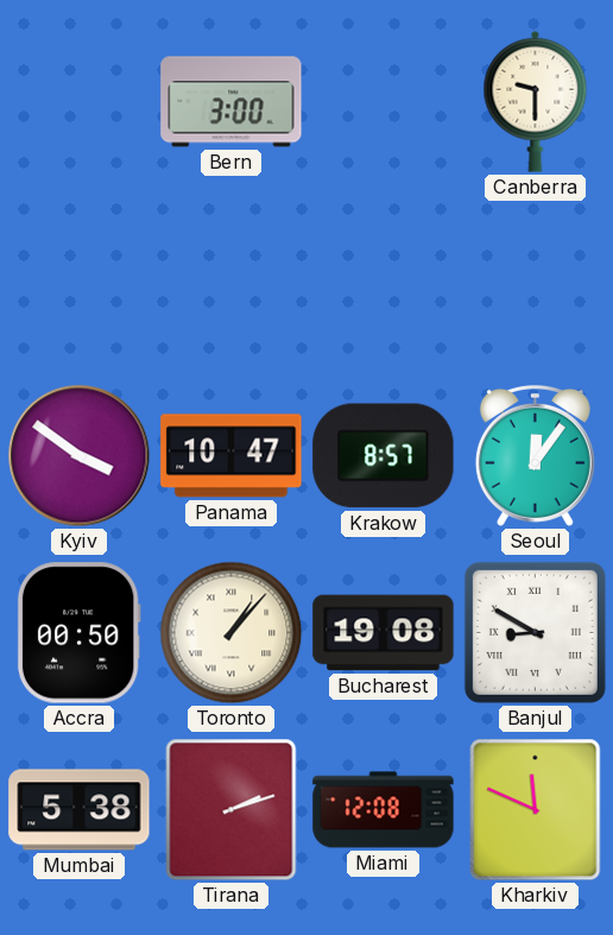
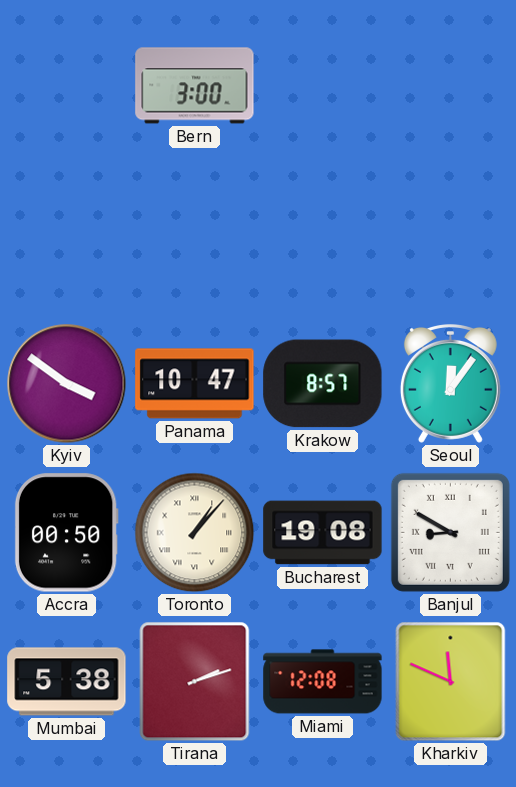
Canberra: 9:30 -> none (536, 101)
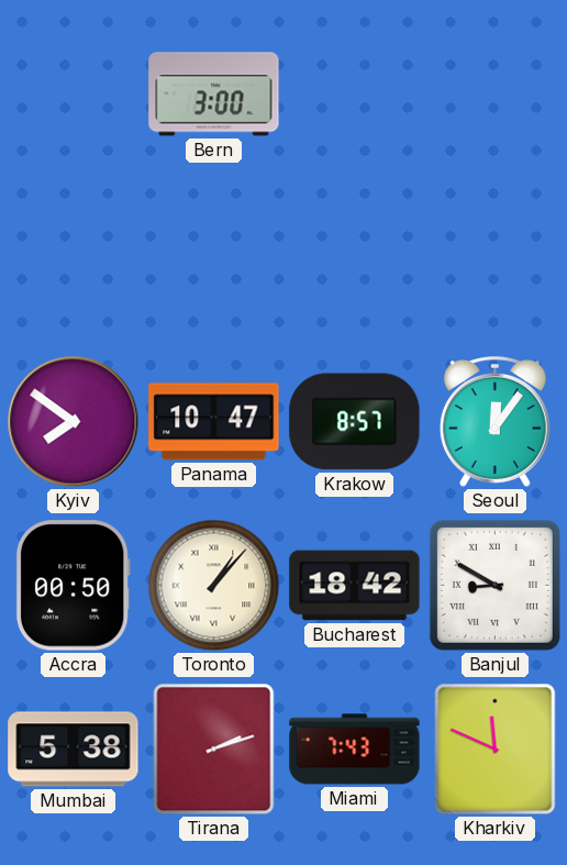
Kyiv: 3:51 -> 7:51 (74, 422)
Bucharest: 19:08 -> 18:42 (355, 586)
Miami: 12:08 -> 7:43 (355, 750)
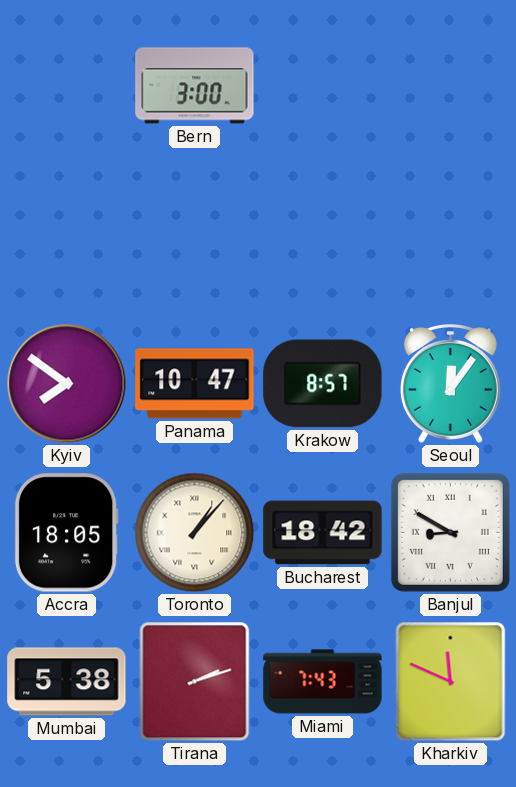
Accra: 00:50 -> 18:05 (66, 533)
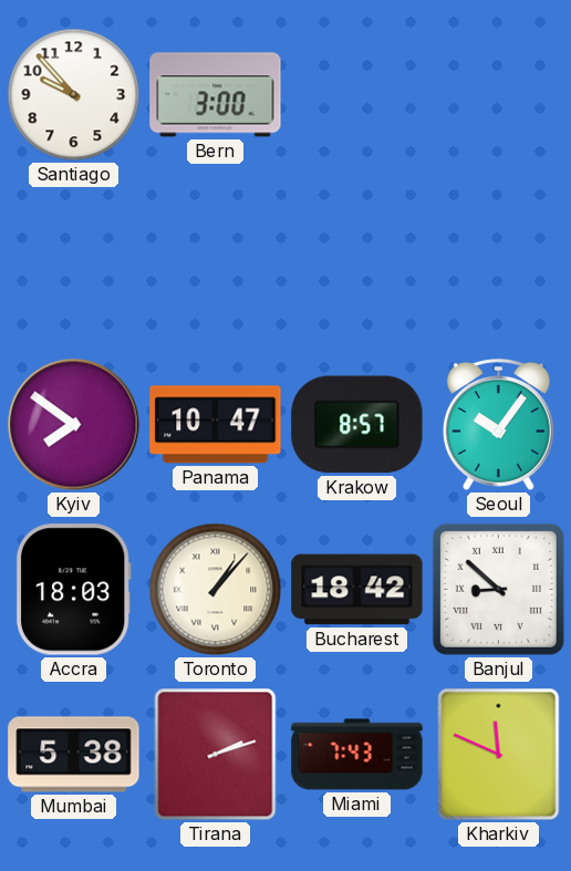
Santiago: none -> 9:53 (74, 95)
Seoul: 12:06 -> 10:06 (498, 425)
Accra: 18:05 -> 18:03 (73, 590)
Banjul: 8:50 -> 8:52 (498, 589)
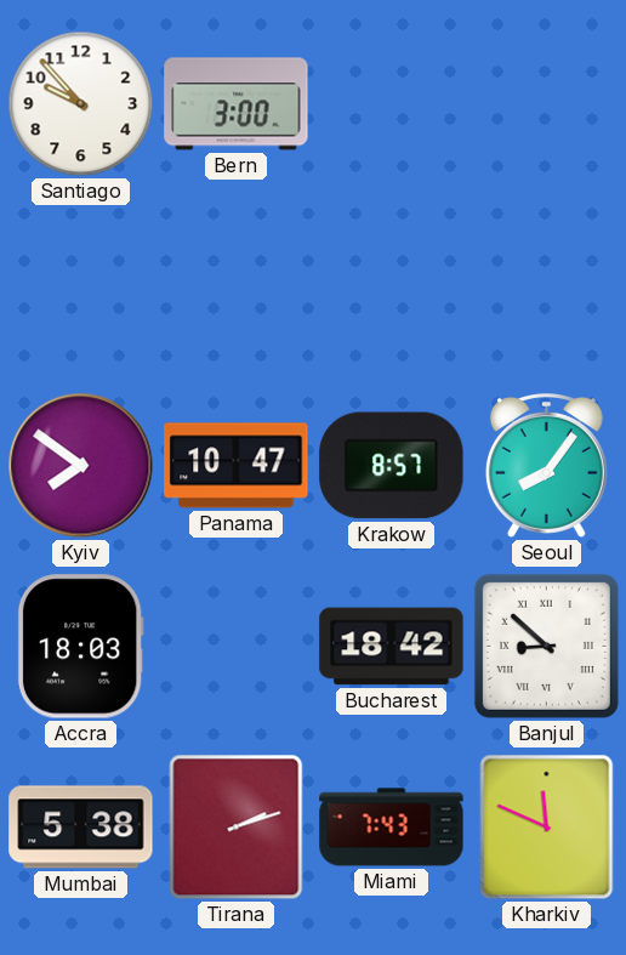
Seoul: 10:06 -> 8:06 (546, 466)
Toronto: 1:07 -> none (216, 590)
